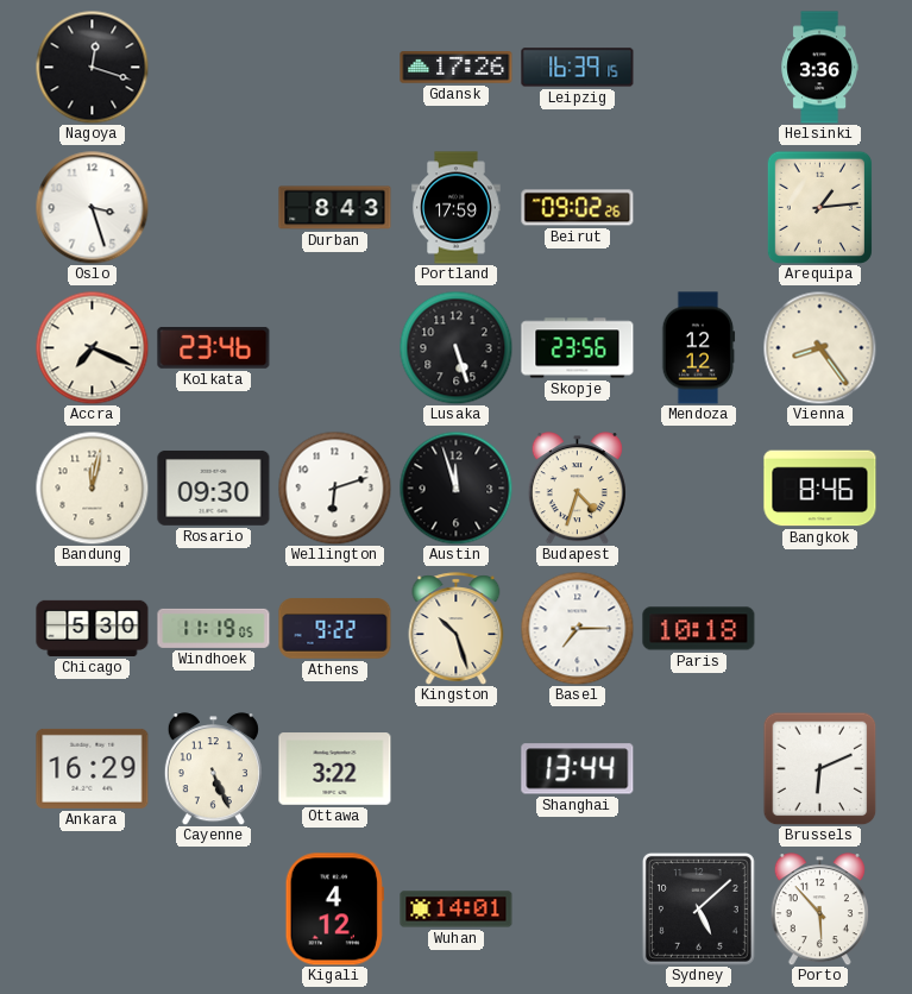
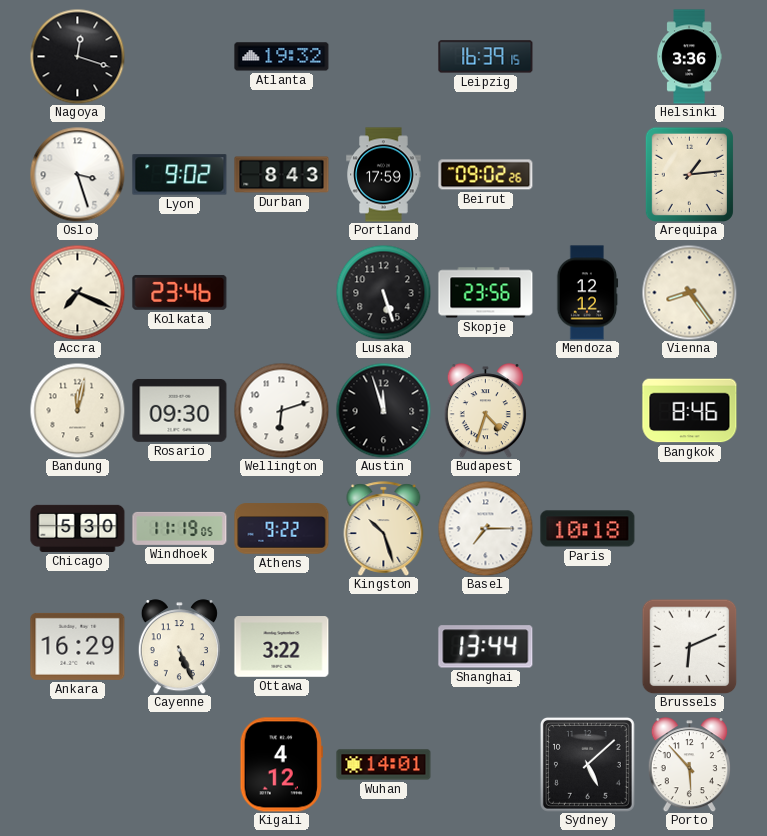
Atlanta: none -> 19:32 (282, 57)
Gdansk: 17:26 -> none (457, 68)
Lyon: none -> 9:02 (180, 175)
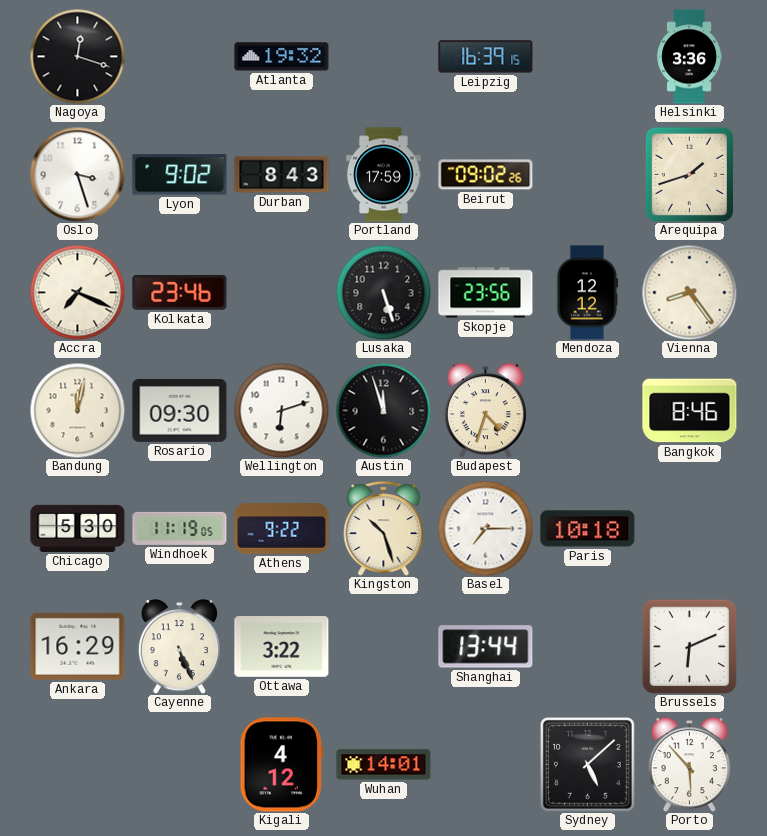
Arequipa: 1:14 -> 1:42 (689, 174)
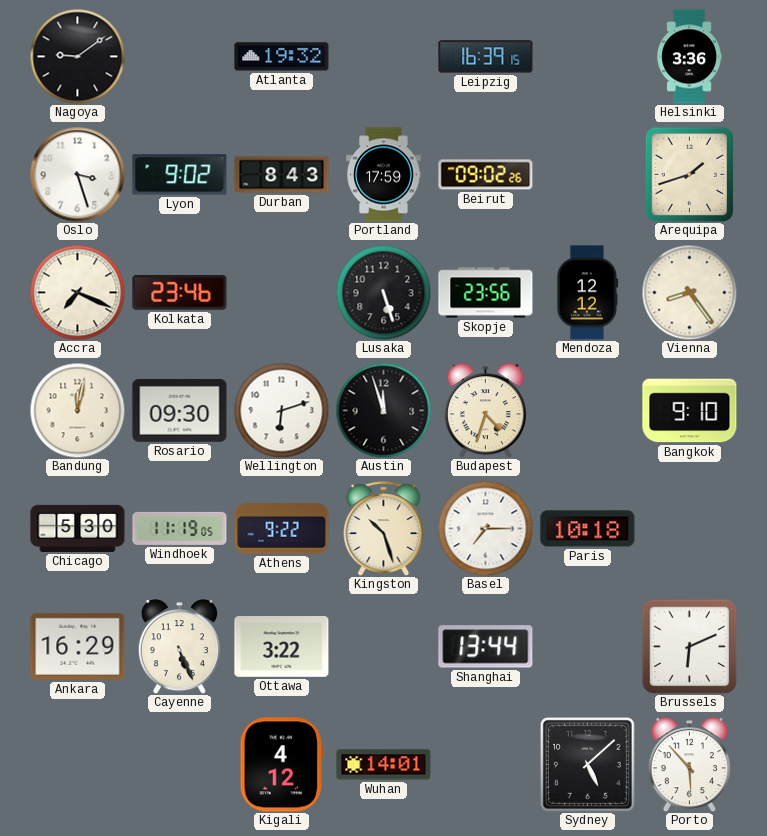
Nagoya: 12:18 -> 9:09 (77, 56)
Bangkok: 8:46 -> 9:10 (690, 411)
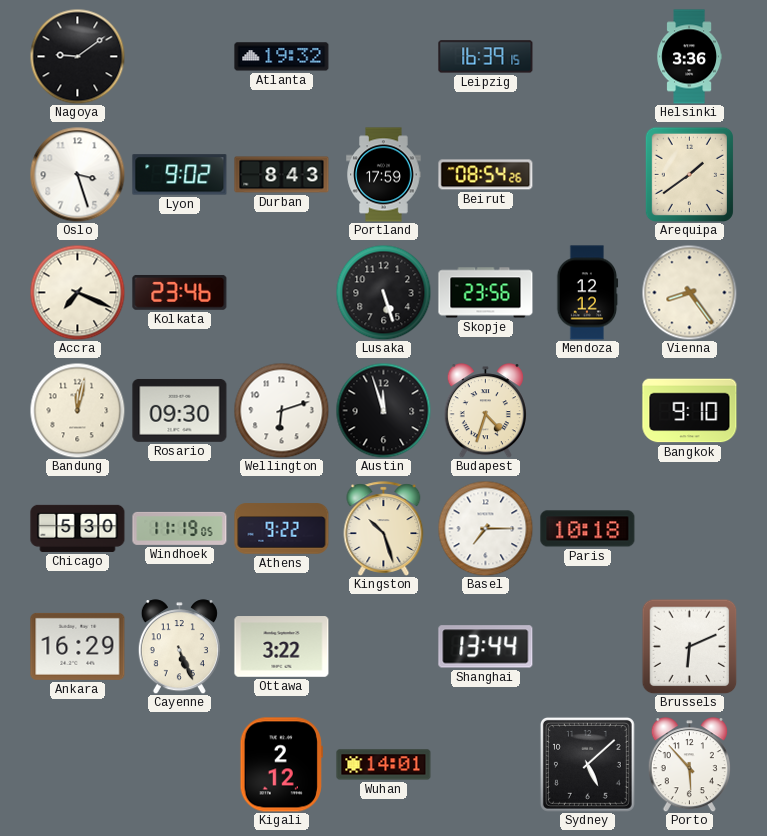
Beirut: 09:02 -> 08:54 (486, 175)
Arequipa: 1:42 -> 1:39 (689, 174)
Kigali: 4:12 -> 2:12 (281, 765)
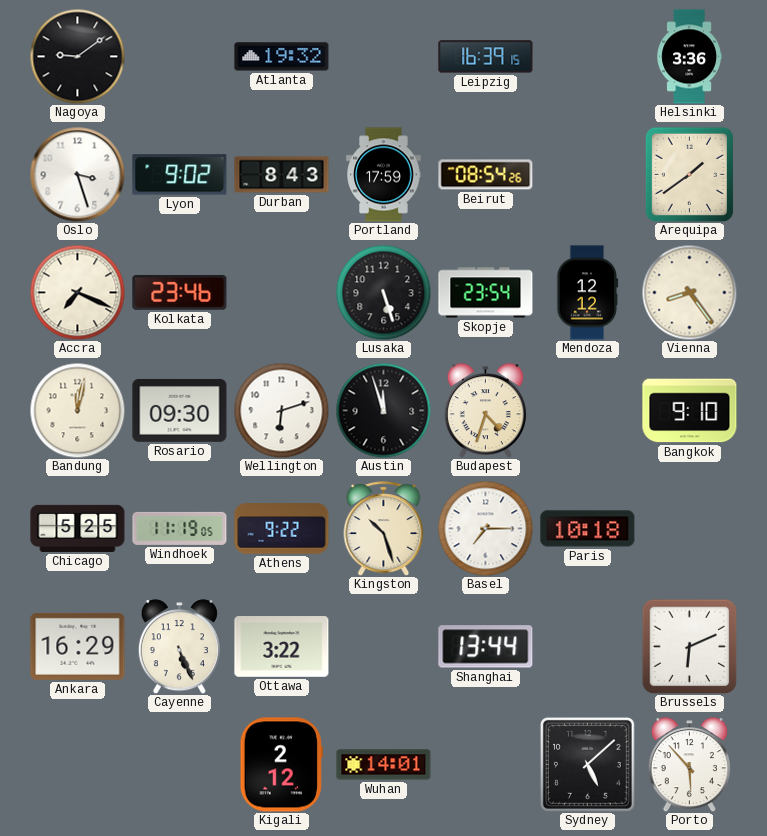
Skopje: 23:56 -> 23:54 (486, 293)
Chicago: 5:30 -> 5:25 (78, 528)
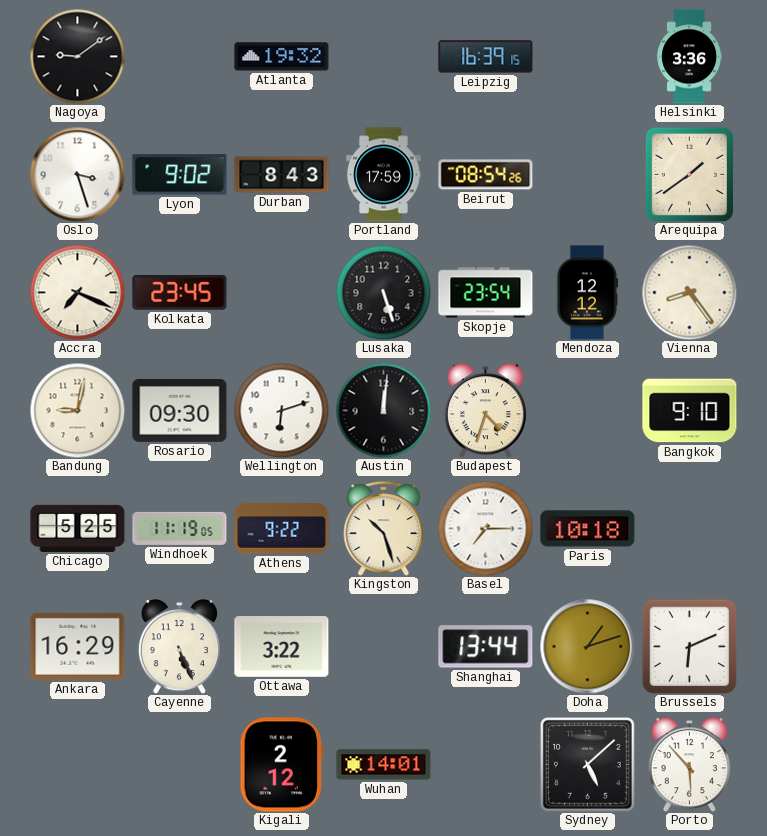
Kolkata: 23:46 -> 23:45 (180, 292)
Bandung: 12:02 -> 9:02 (77, 410)
Austin: 11:57 -> 12:01 (383, 410)
Doha: none -> 1:12 (587, 646)
